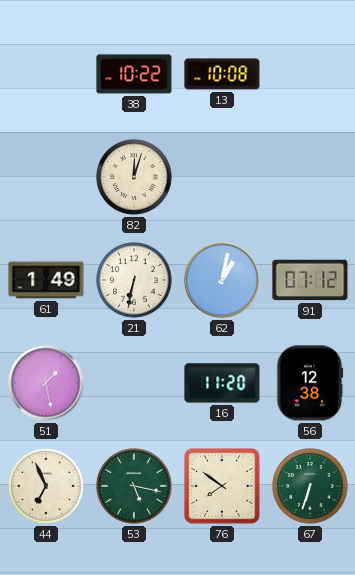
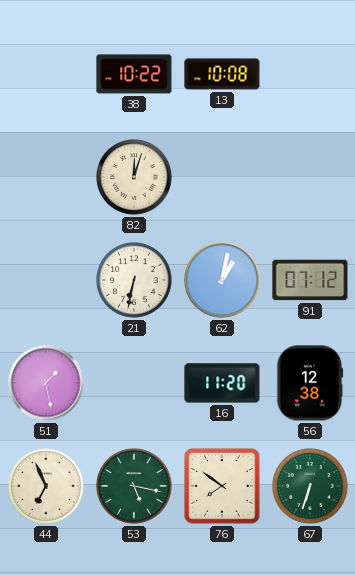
61: 1:49 -> none (46, 280)
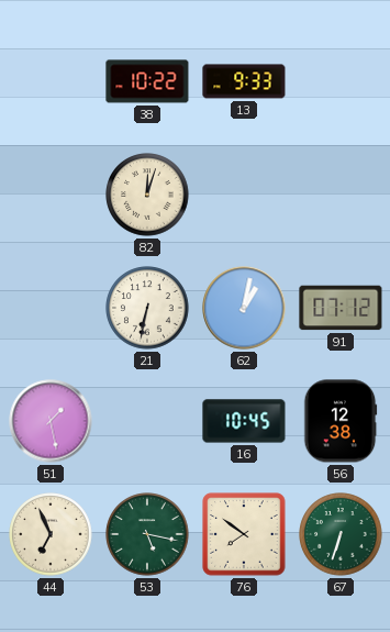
13: 10:08 -> 9:33 (244, 81)
16: 11:20 -> 10:45 (244, 421)
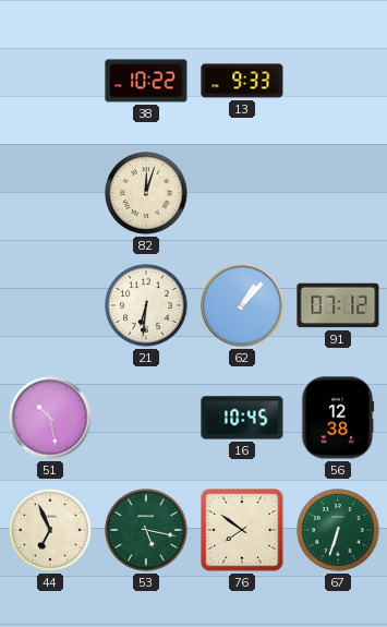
21: 6:32 -> 6:31 (146, 305)
62: 1:02 -> 1:07 (242, 305)
51: 1:28 -> 10:28 (50, 418)
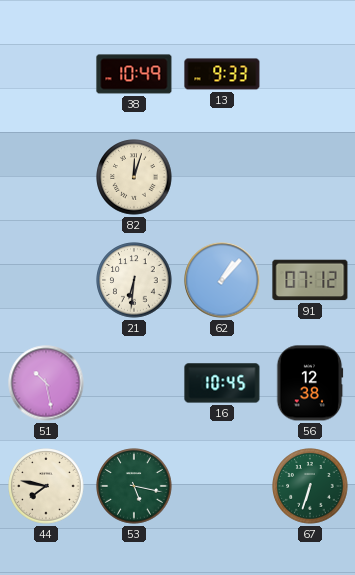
38: 10:22 -> 10:49 (134, 74)
44: 6:56 -> 7:47 (46, 486)
76: 7:51 -> none (242, 530)
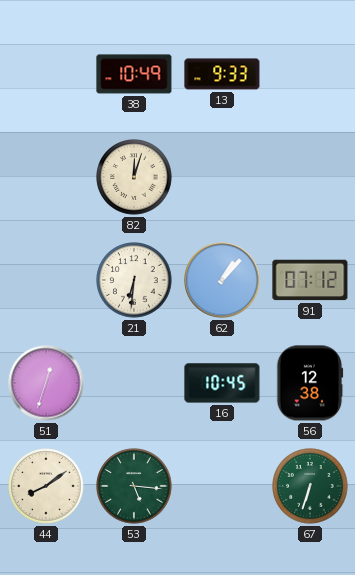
51: 10:28 -> 12:33 (46, 383)
44: 7:47 -> 8:09 (46, 486)
53: 5:17 -> 5:16 (134, 486)
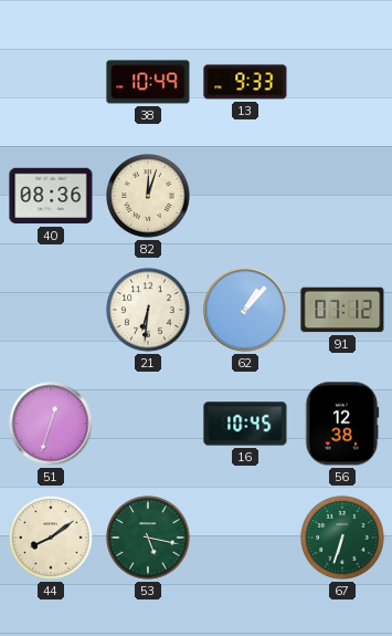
40: none -> 08:36 (51, 196)
53: 5:16 -> 5:17 (148, 538)
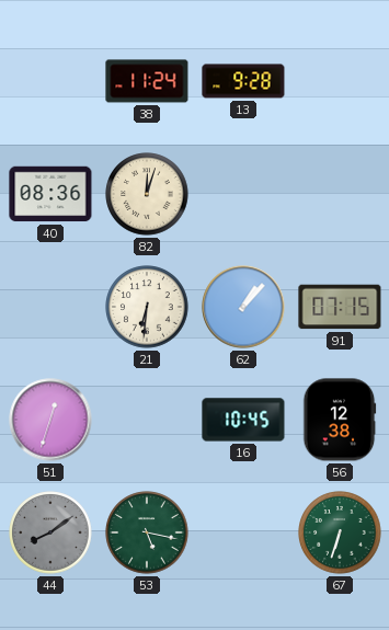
38: 10:49 -> 11:24 (147, 81)
13: 9:33 -> 9:28 (243, 81)
91: 07:12 -> 07:15 (340, 307)
44 dial: cream -> grey (50, 532)
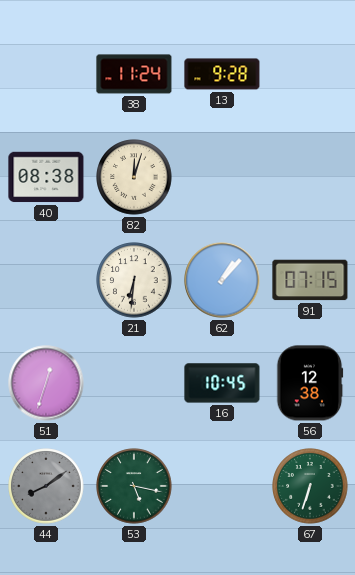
40: 08:36 -> 08:38 (46, 177)
